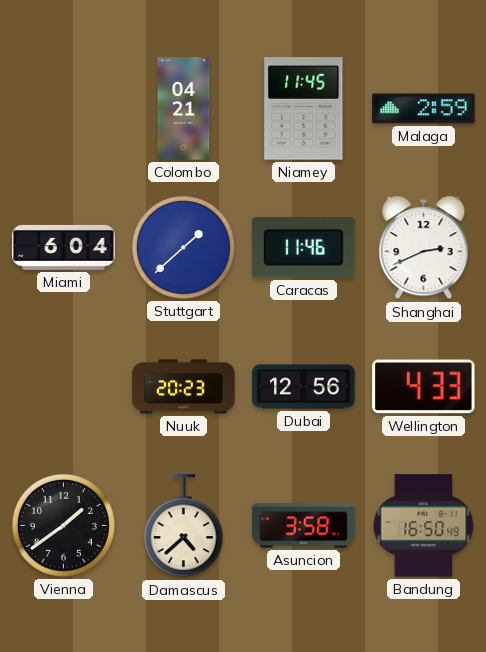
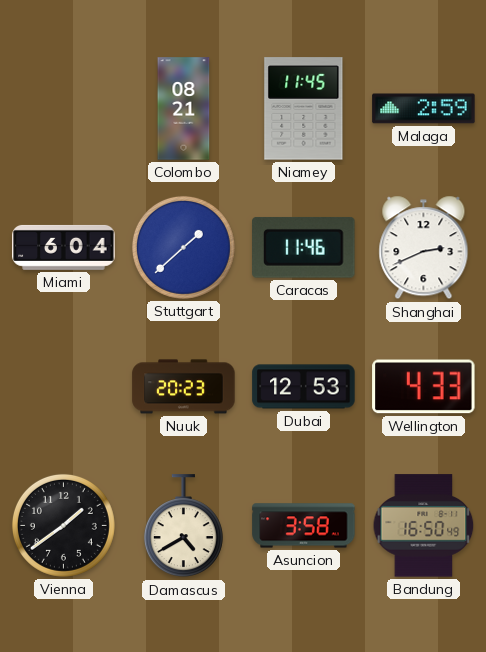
Colombo: 04:21 -> 08:21 (184, 109)
Dubai: 12:56 -> 12:53 (304, 387)
Damascus: 4:38 -> 4:40 (183, 526)
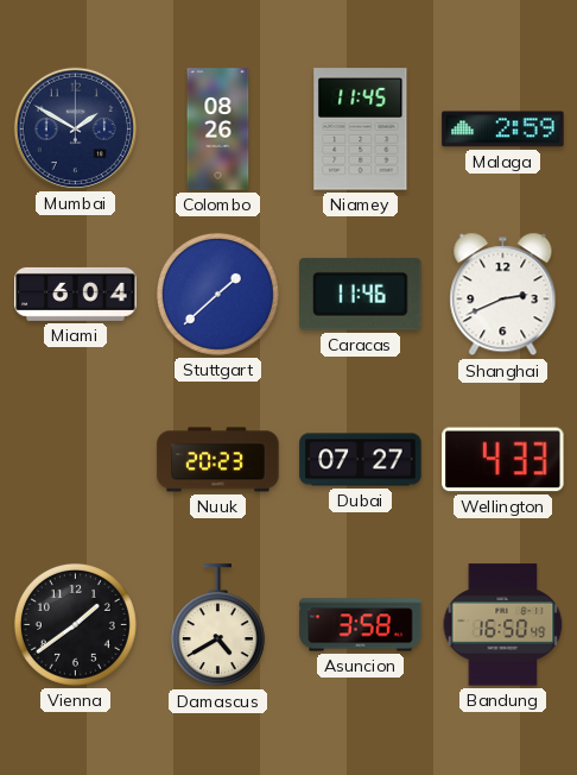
Mumbai: none -> 1:50 (75, 128)
Colombo: 08:21 -> 08:26 (218, 130)
Dubai: 12:53 -> 07:27 (361, 460)
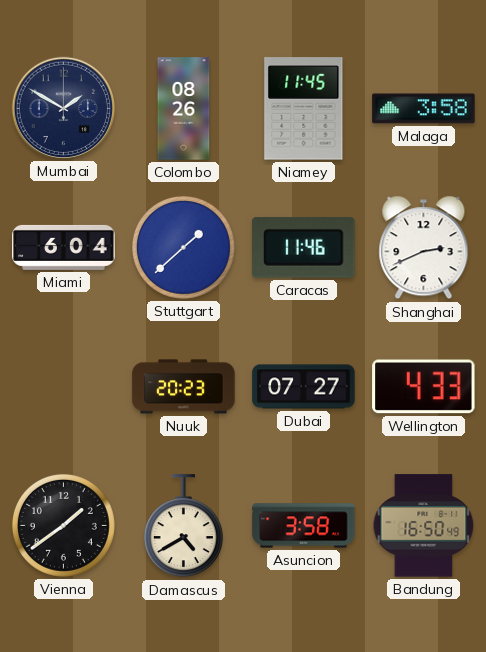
Malaga: 2:59 -> 3:58 (424, 109)
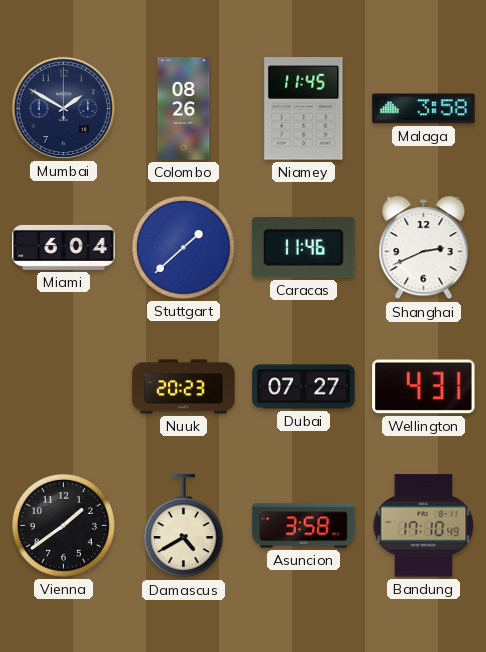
Wellington: 4:33 -> 4:31 (424, 387)
Bandung: 16:50 -> 17:10 (424, 526)
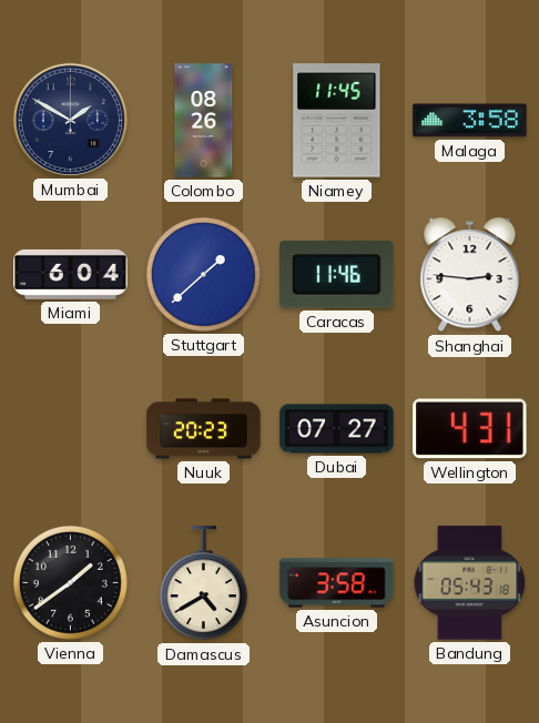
Shanghai: 2:41 -> 2:46 (470, 275)
Bandung: 17:10 -> 05:43 (470, 583)
